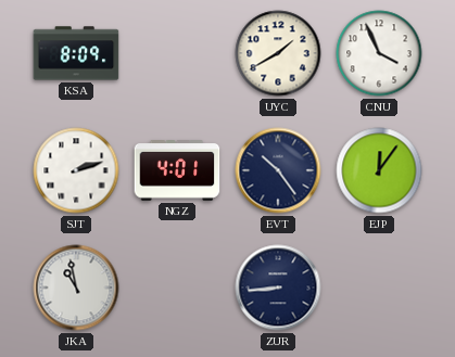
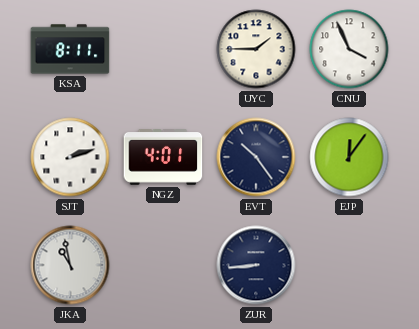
KSA: 8:09 -> 8:11 (70, 49)
UYC: 1:40 -> 1:45 (256, 49)
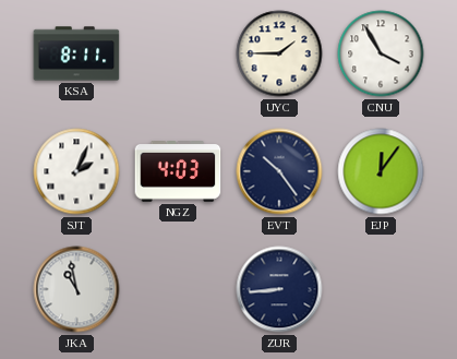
CNU: 3:56 -> 3:55 (381, 53)
SJT: 2:12 -> 2:04 (76, 171)
NGZ: 4:01 -> 4:03 (178, 172)
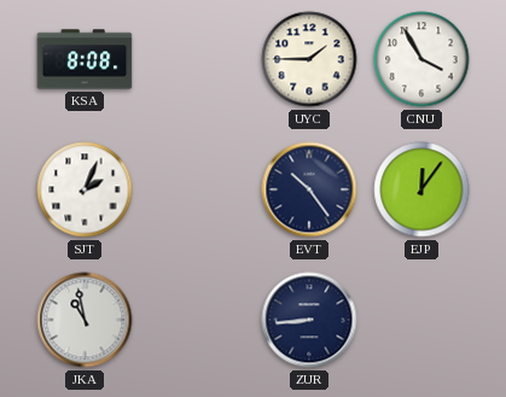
KSA: 8:11 -> 8:08 (85, 59)
NGZ: 4:03 -> none (178, 172)
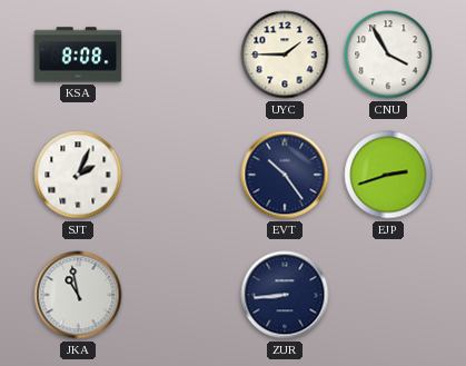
EJP: 12:06 -> 2:42 (388, 175)
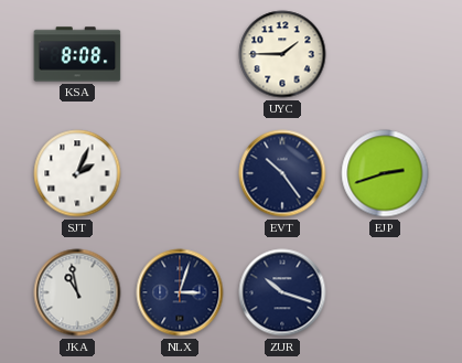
CNU: 3:55 -> none (388, 55)
NLX: none -> 3:03 (180, 292)
ZUR: 8:44 -> 10:18 (282, 292)
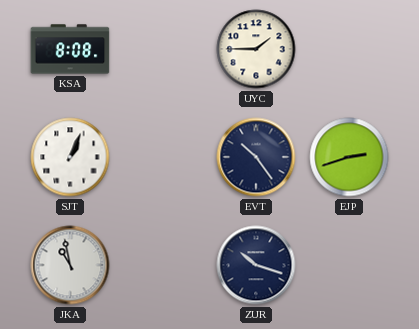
SJT: 2:04 -> 1:04 (70, 157)
NLX: 3:03 -> none (180, 292)
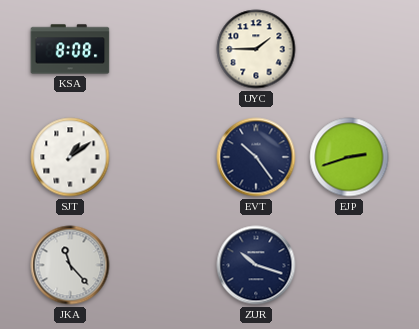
SJT: 1:04 -> 1:09 (70, 157)
JKA: 10:58 -> 11:23 (70, 265)
